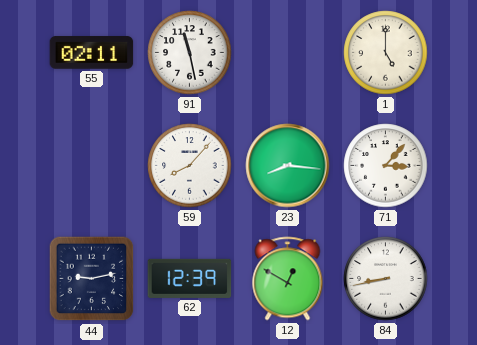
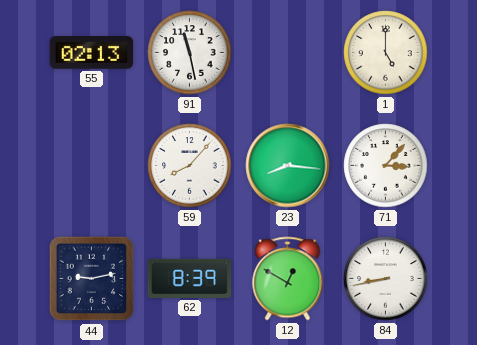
55: 02:11 -> 02:13 (92, 53)
62: 12:39 -> 8:39 (190, 278)
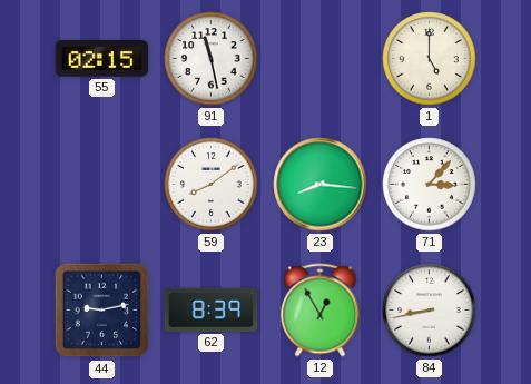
55: 02:13 -> 02:15 (102, 59)
59: 8:07 -> 8:09 (212, 185)
12: 12:50 -> 12:55 (321, 311)
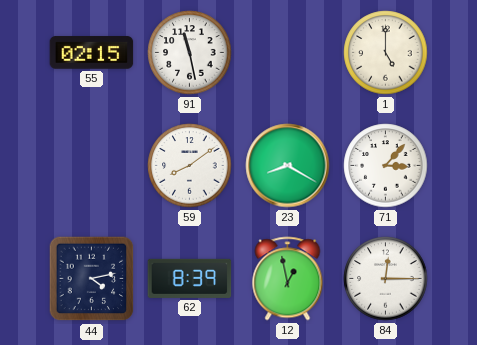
23: 8:16 -> 8:20 (288, 166)
44: 9:13 -> 4:13 (92, 279)
12: 12:55 -> 12:58 (288, 279)
84: 8:43 -> 12:15 (386, 279)
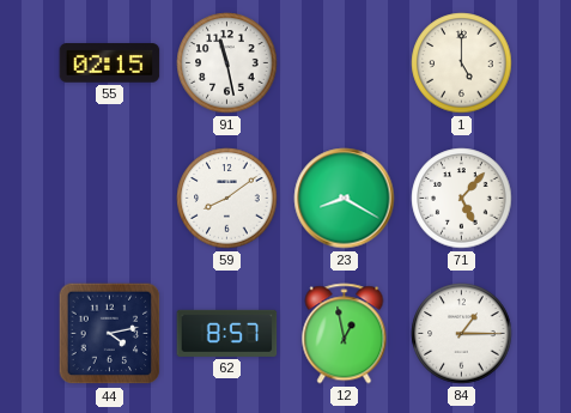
71: 3:07 -> 5:07 (462, 199)
62: 8:39 -> 8:57 (227, 333)
84: 12:15 -> 1:15 (462, 334)
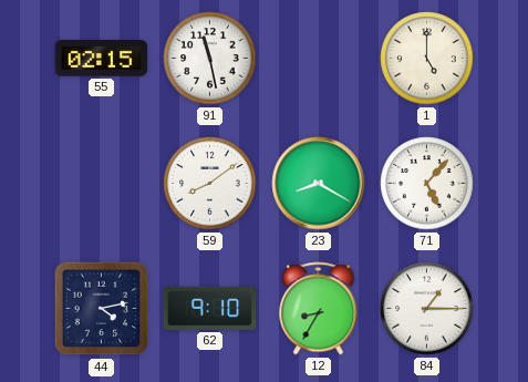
62: 8:57 -> 9:10 (210, 308)
12: 12:58 -> 8:35 (319, 309)
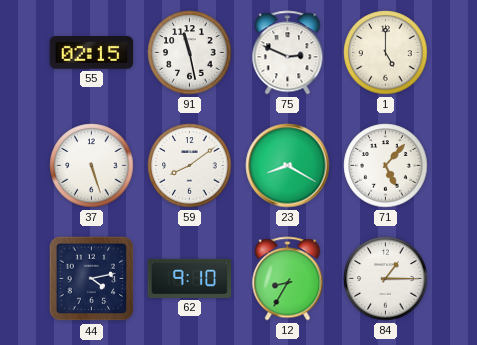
75: none -> 2:49 (288, 53)
37: none -> 5:27 (92, 166)
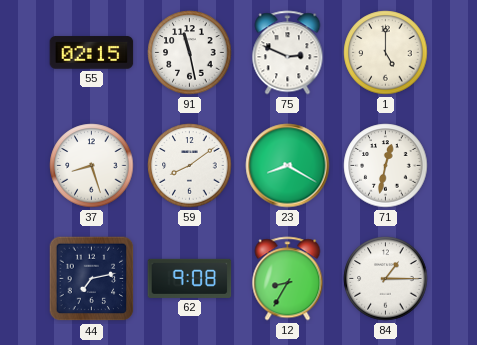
37: 5:27 -> 8:27 (92, 166)
71: 5:07 -> 12:32 (386, 166)
44: 4:13 -> 7:13 (92, 279)
62: 9:10 -> 9:08 (190, 278)
